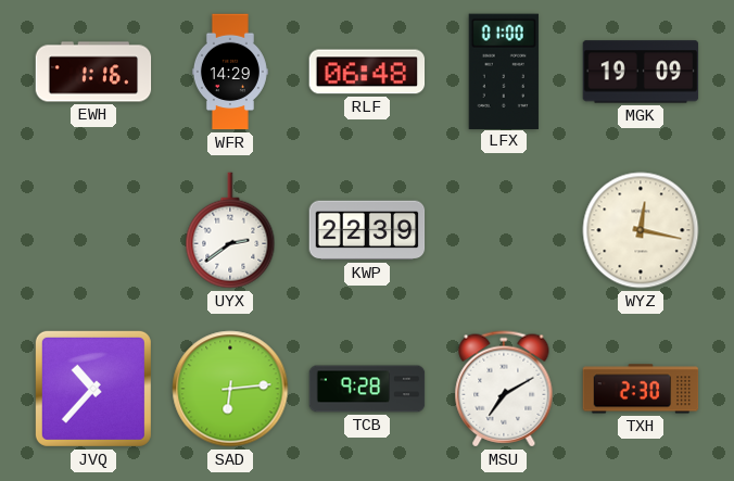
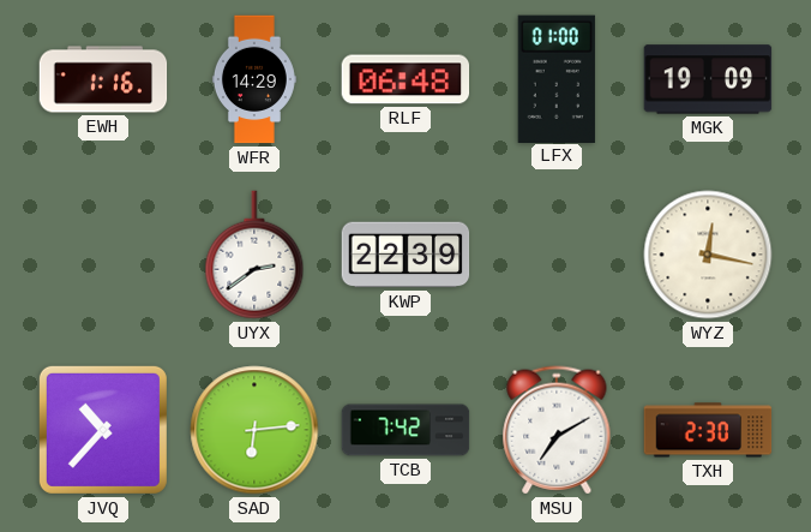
TCB: 9:28 -> 7:42 (405, 430)
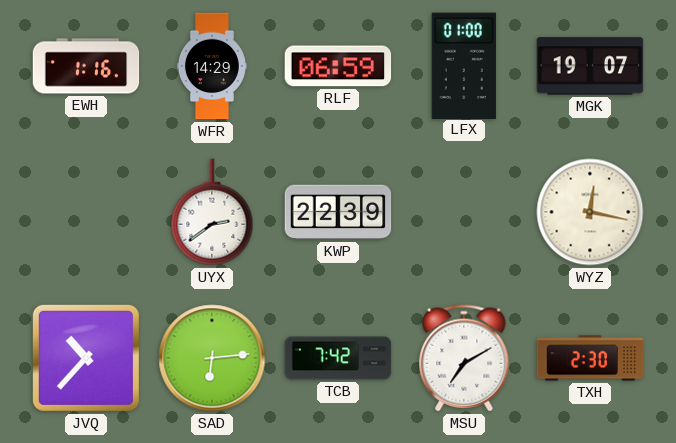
RLF: 06:48 -> 06:59 (338, 66)
MGK: 19:09 -> 19:07 (590, 66)
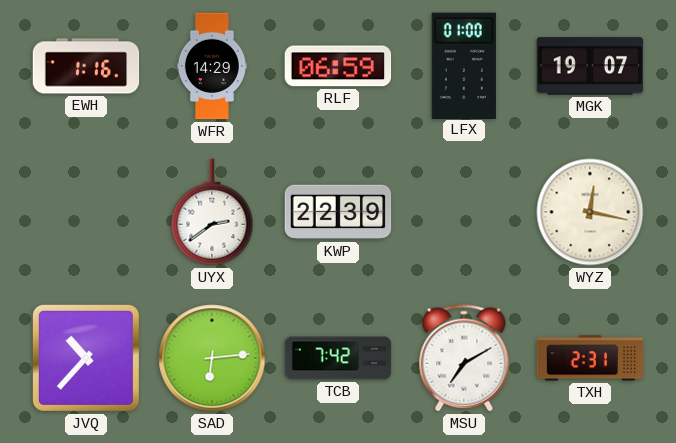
TXH: 2:30 -> 2:31 (590, 358)
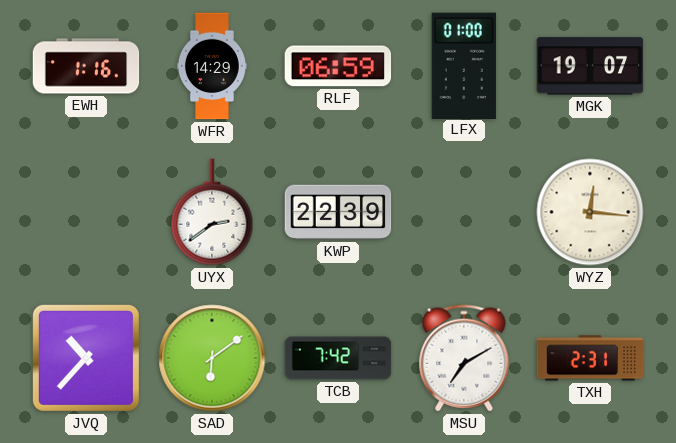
WYZ: 12:17 -> 12:16 (590, 212)
SAD: 6:14 -> 6:09 (212, 358)
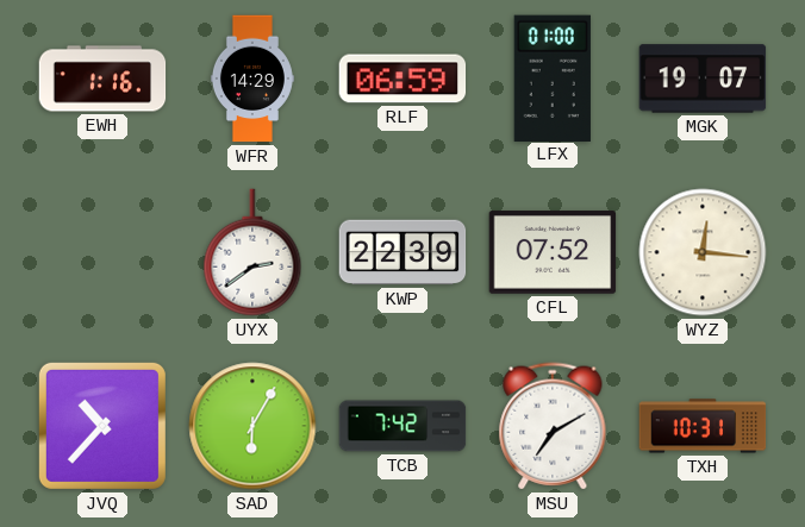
CFL: none -> 07:52 (553, 252)
SAD: 6:09 -> 6:05 (252, 426)
TXH: 2:31 -> 10:31 (703, 426)
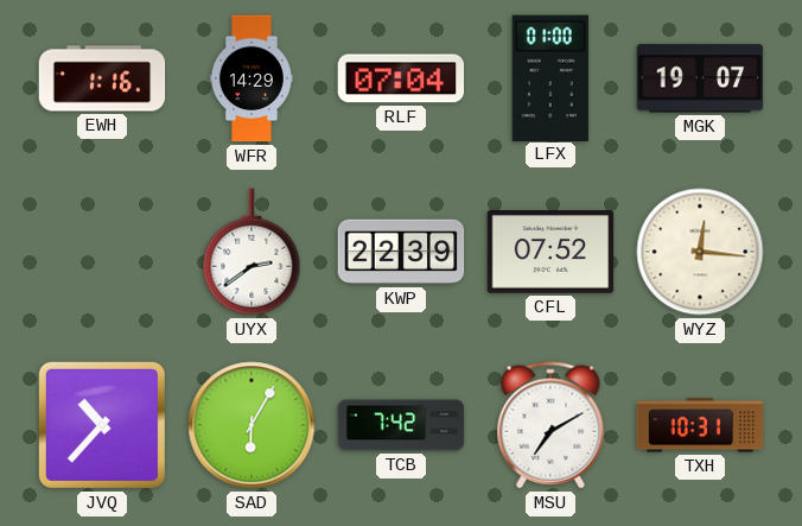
RLF: 06:59 -> 07:04 (401, 78)
